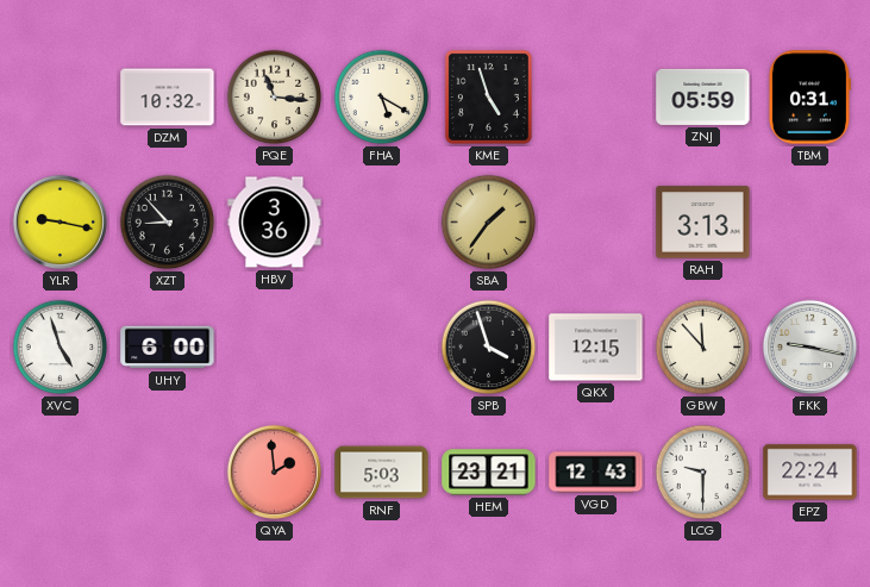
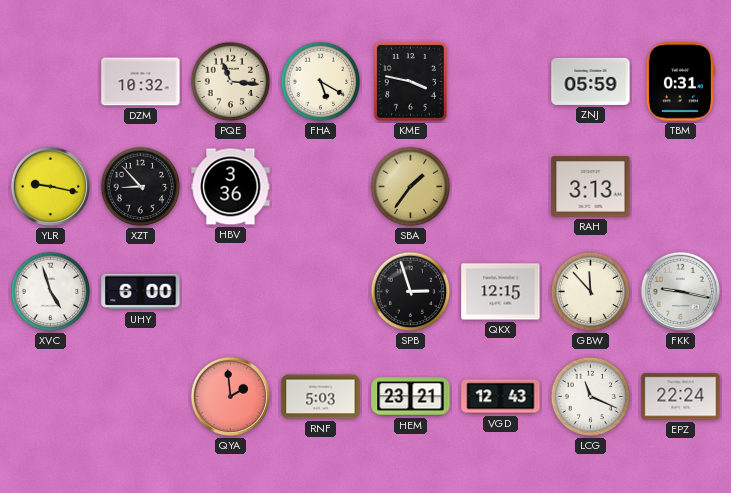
KME: 4:57 -> 3:47 (410, 81)
SPB: 3:57 -> 2:57 (411, 292)
LCG: 9:30 -> 11:19 (591, 397)
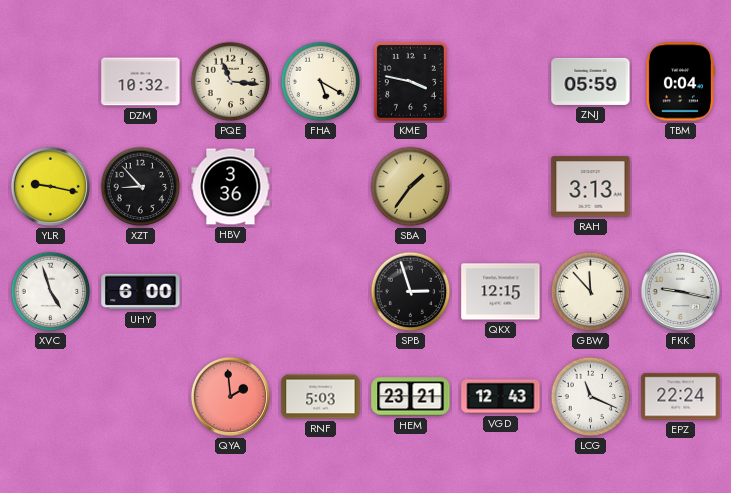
TBM: 0:31 -> 0:04 (680, 82)
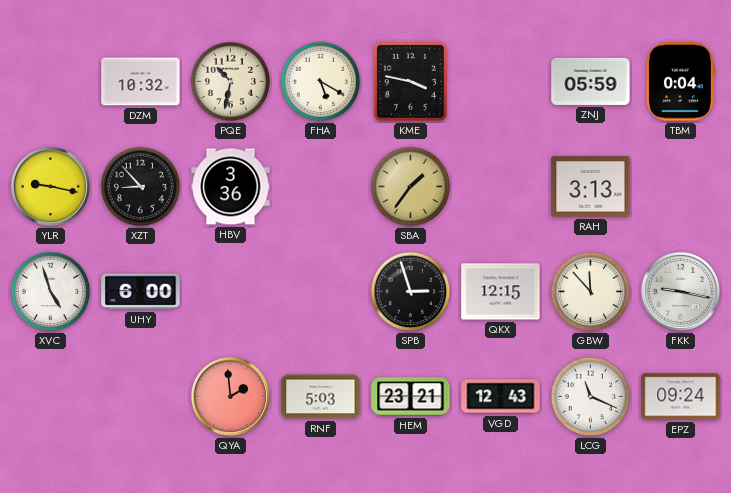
PQE: 11:16 -> 10:32 (231, 82)
EPZ: 22:24 -> 09:24 (681, 397)
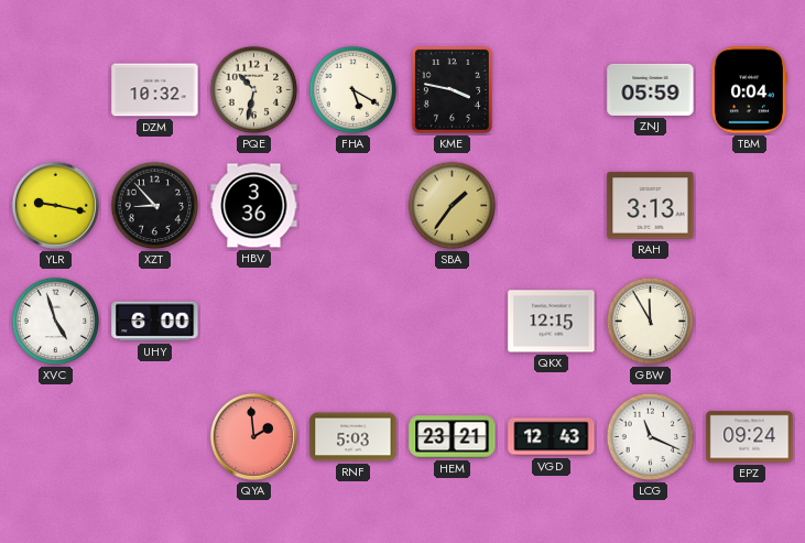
SPB: 2:57 -> none (411, 292)
GBW: 11:53 -> 11:55 (651, 322)
FKK: 9:17 -> none (680, 291)
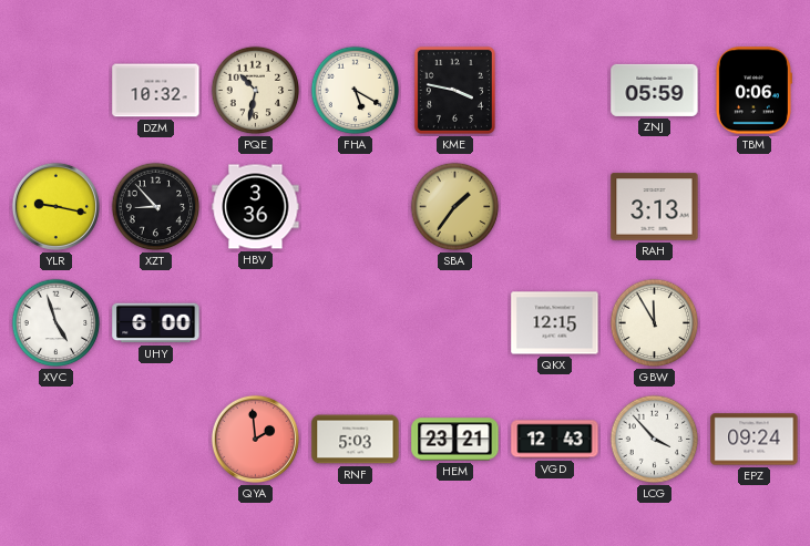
TBM: 0:04 -> 0:06 (753, 91)
LCG: 11:19 -> 3:53 (655, 440)
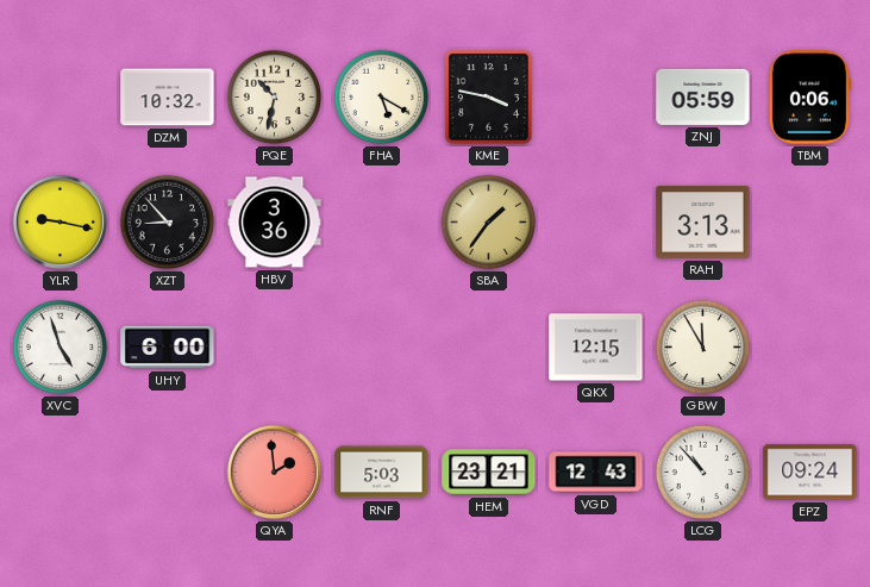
LCG: 3:53 -> 10:53 (703, 473)
